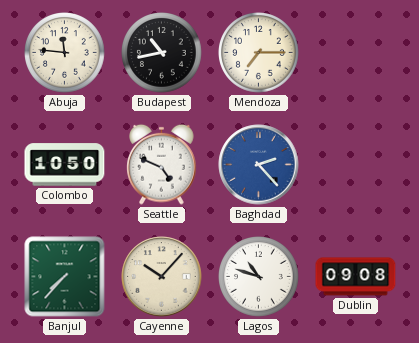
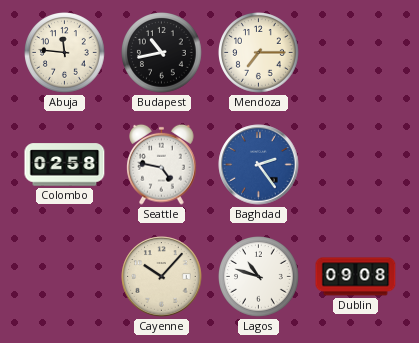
Colombo: 10:50 -> 02:58 (65, 165)
Seattle: 4:49 -> 4:47 (162, 164)
Baghdad: 2:23 -> 2:24 (259, 165)
Banjul: 7:37 -> none (65, 277)
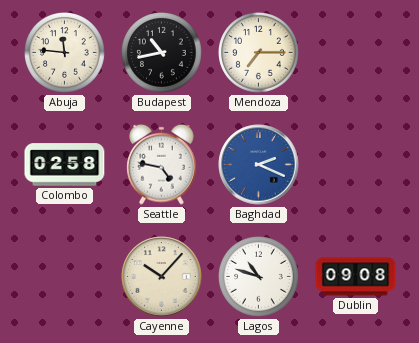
Baghdad: 2:24 -> 2:19 (259, 165)
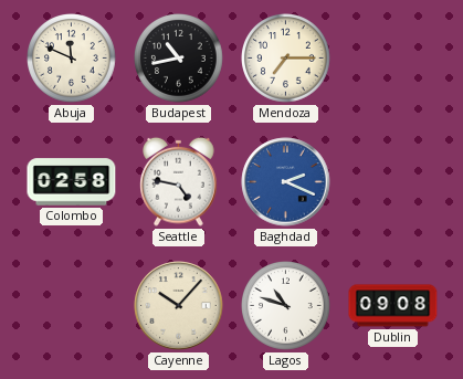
Abuja: 11:46 -> 11:49 (72, 59)
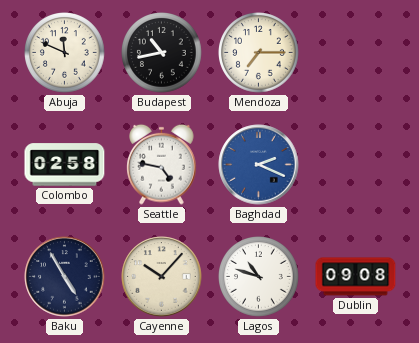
Baku: none -> 4:55 (65, 277)
